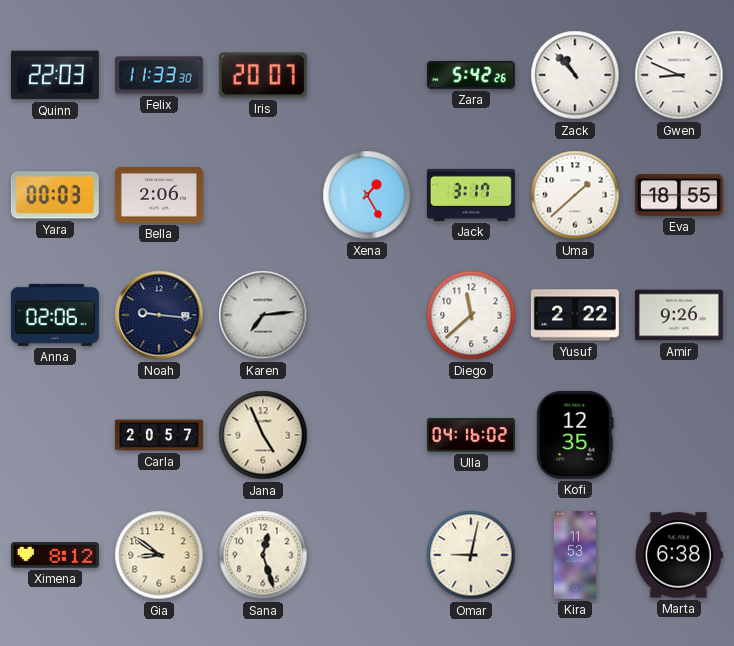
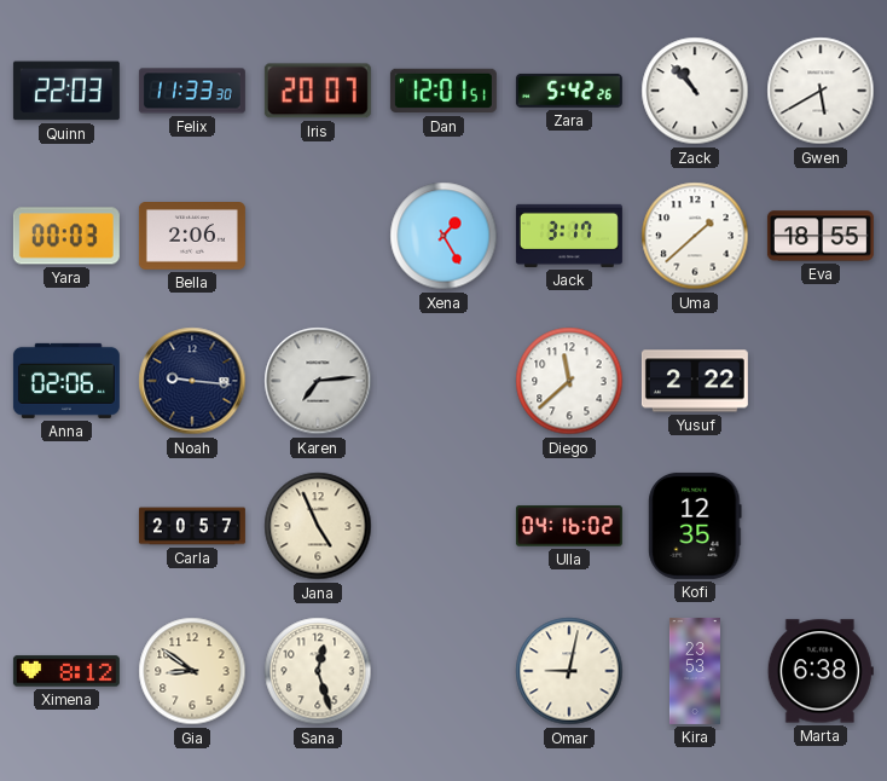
Dan: none -> 12:01 (443, 91)
Gwen: 8:49 -> 5:40 (821, 91)
Amir: 9:26 -> none (679, 315)
Kira: 11:53 -> 23:53 (695, 671)
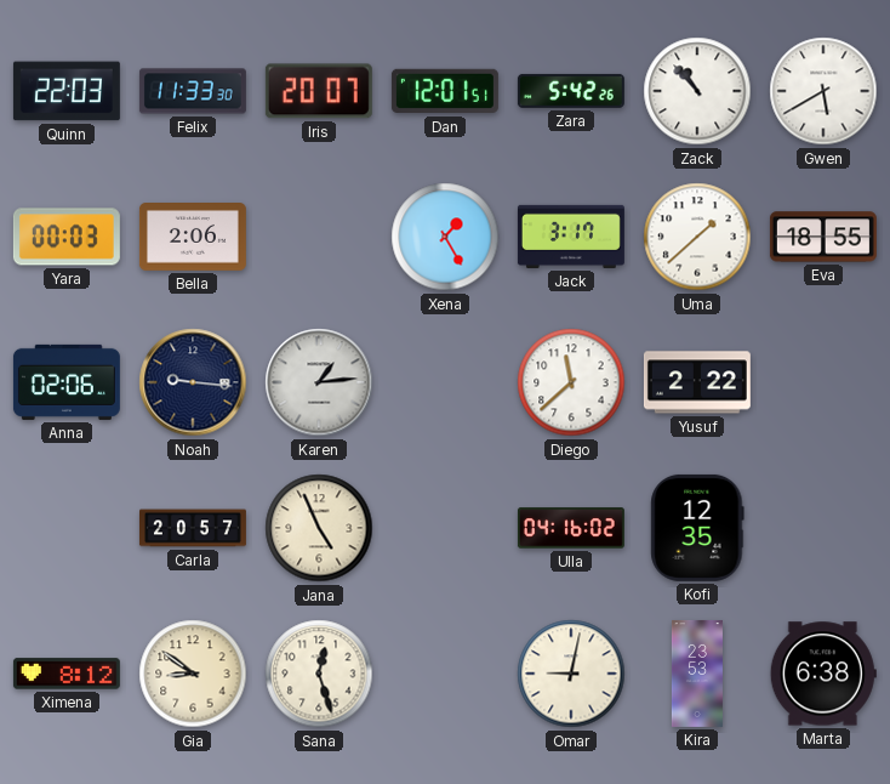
Karen: 7:14 -> 1:14 (319, 382)
